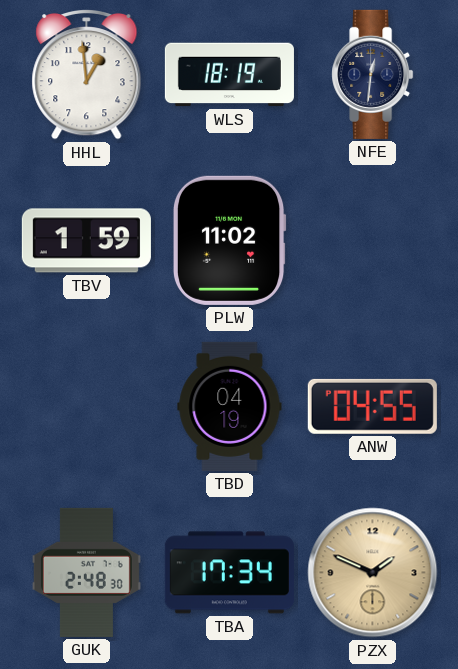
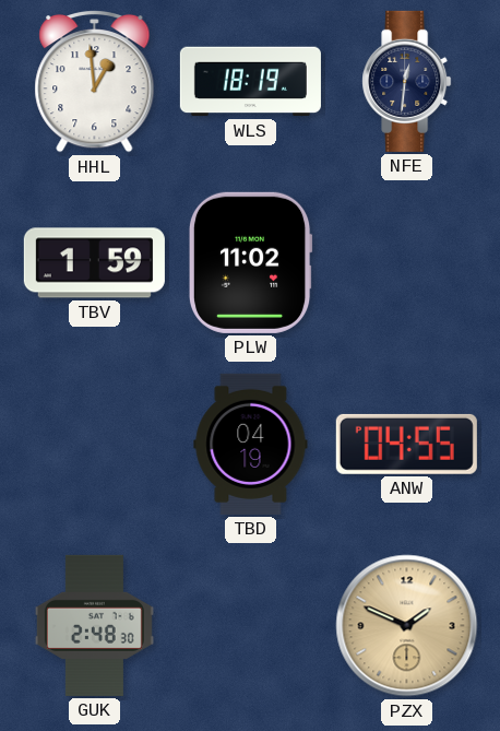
TBA: 17:34 -> none (229, 573)
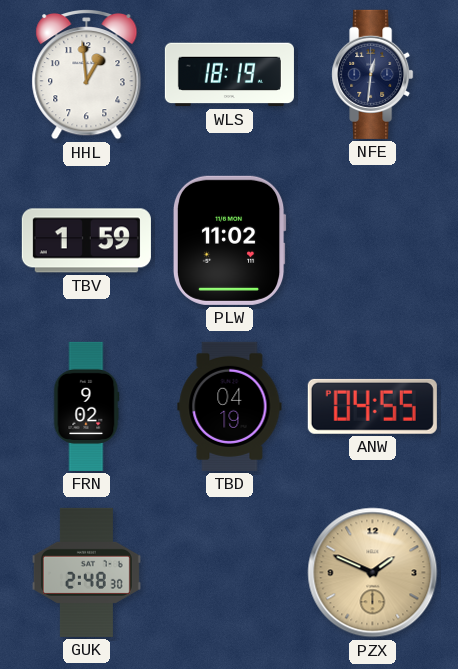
FRN: none -> 9:02 (86, 406)
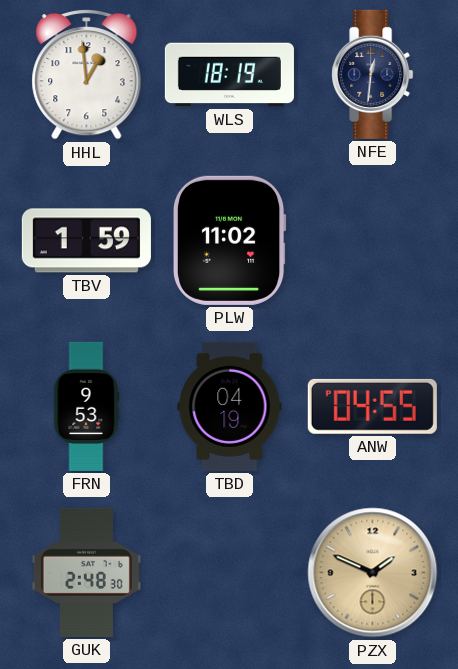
FRN: 9:02 -> 9:53 (86, 406)
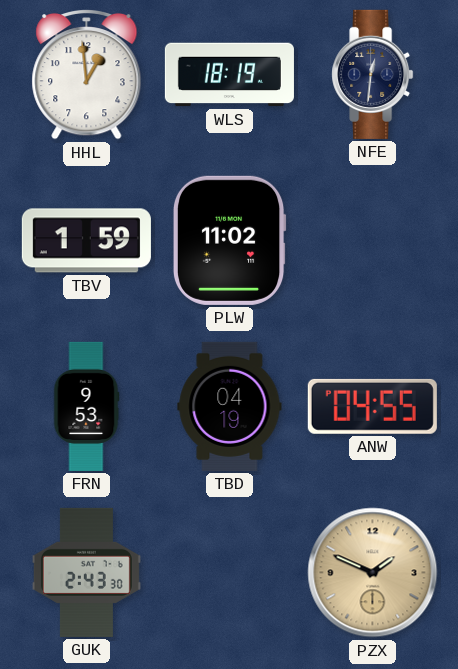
GUK: 2:48 -> 2:43 (86, 572)
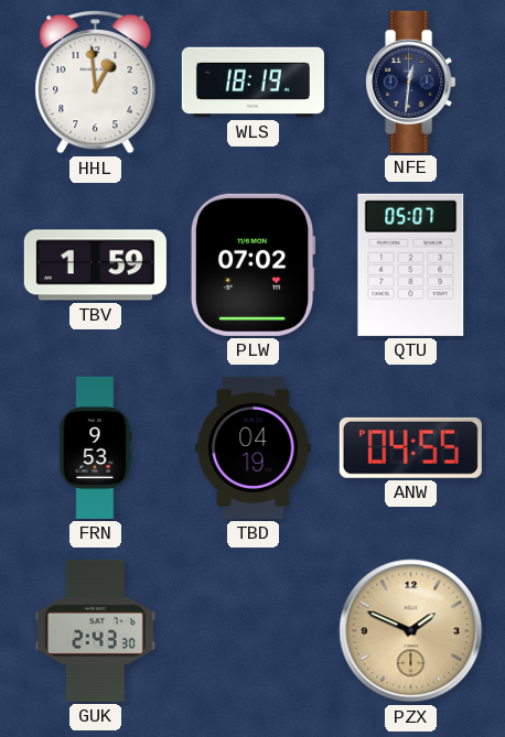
PLW: 11:02 -> 07:02 (253, 264)
QTU: none -> 05:07 (411, 264)
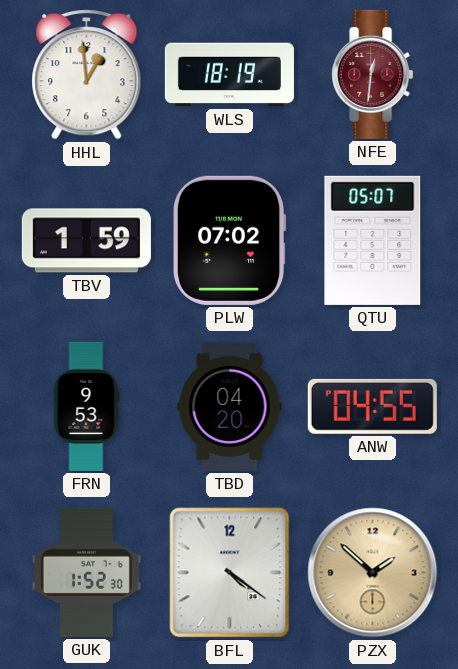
NFE dial: navy -> burgundy (373, 74)
TBD: 04:19 -> 04:20 (230, 406)
GUK: 2:43 -> 1:52 (86, 572)
BFL: none -> 4:21 (230, 573)
PZX: 1:49 -> 1:52 (373, 573)
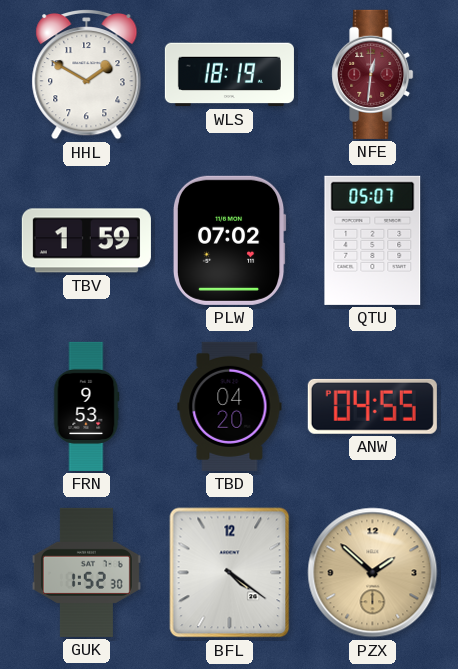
HHL: 12:59 -> 1:50 (87, 74)
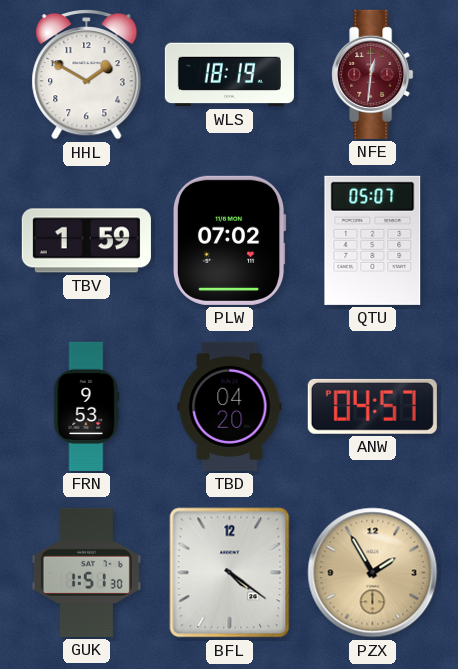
ANW: 04:55 -> 04:57 (372, 406)
GUK: 1:52 -> 1:51 (86, 572)
PZX: 1:52 -> 1:55 (373, 573)
